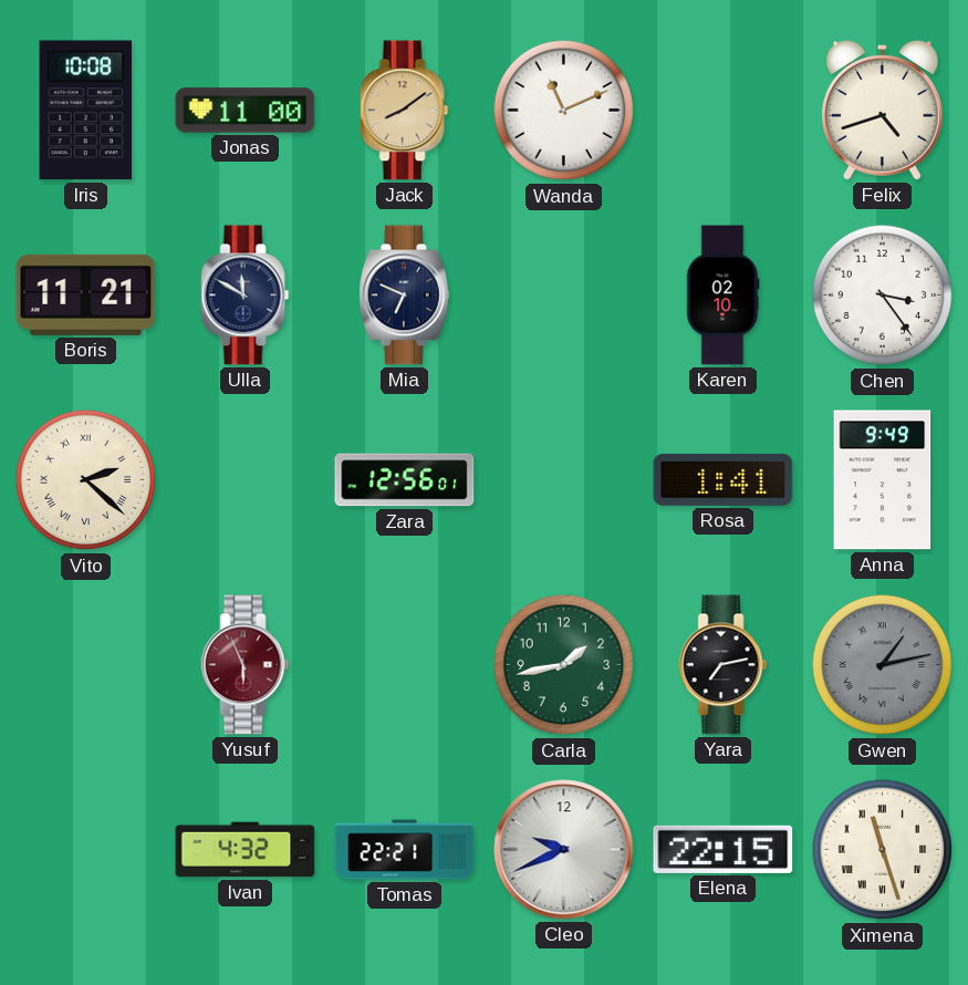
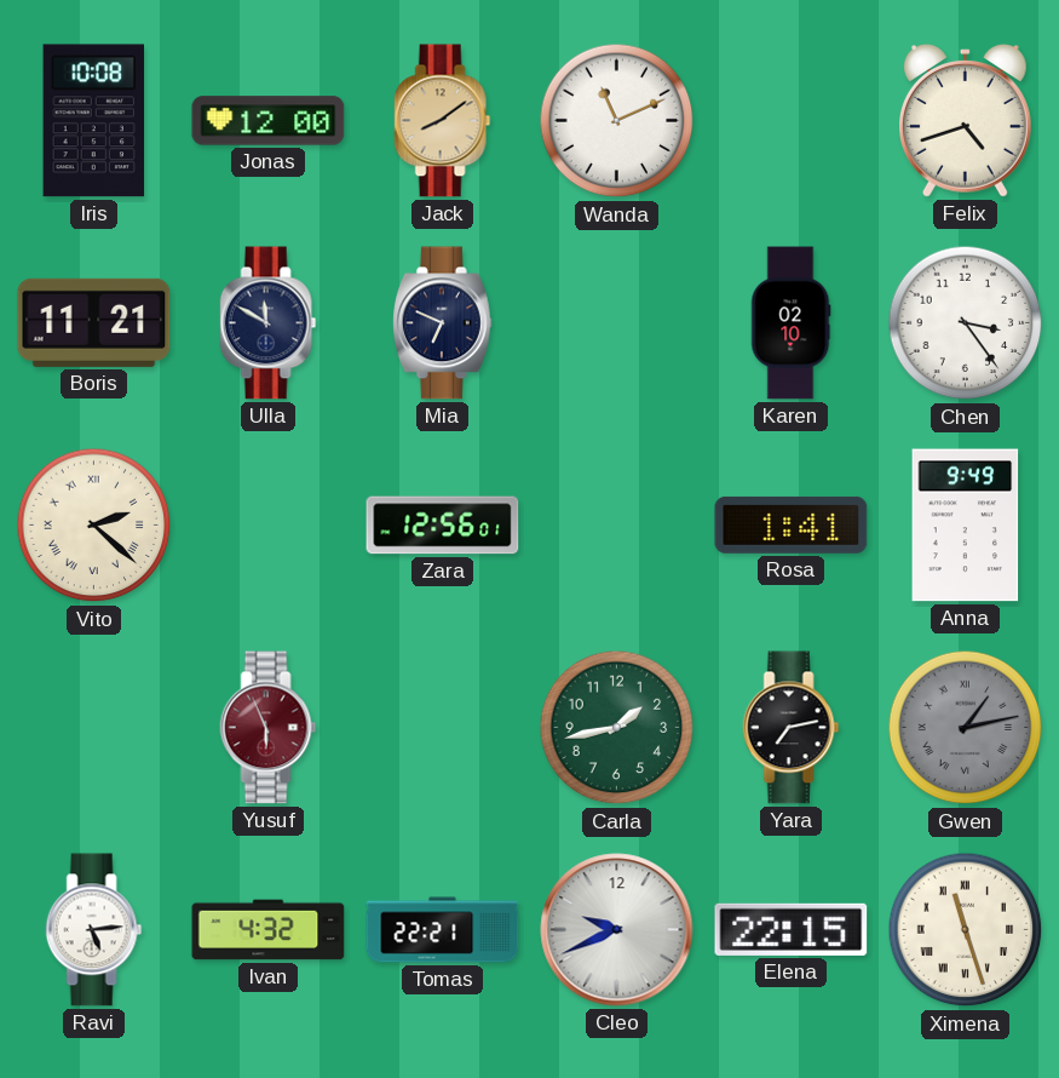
Jonas: 11:00 -> 12:00 (269, 121)
Ravi: none -> 5:14 (94, 930)
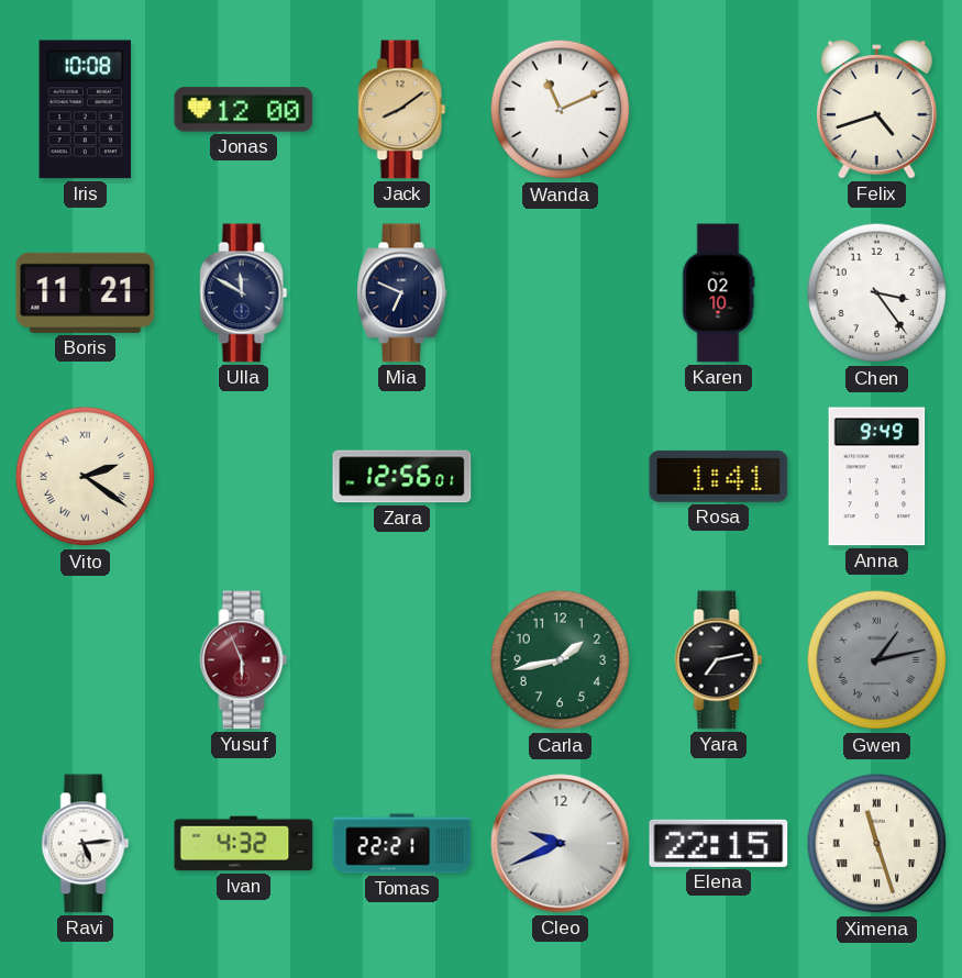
Vito: 2:22 -> 2:21 (86, 477)
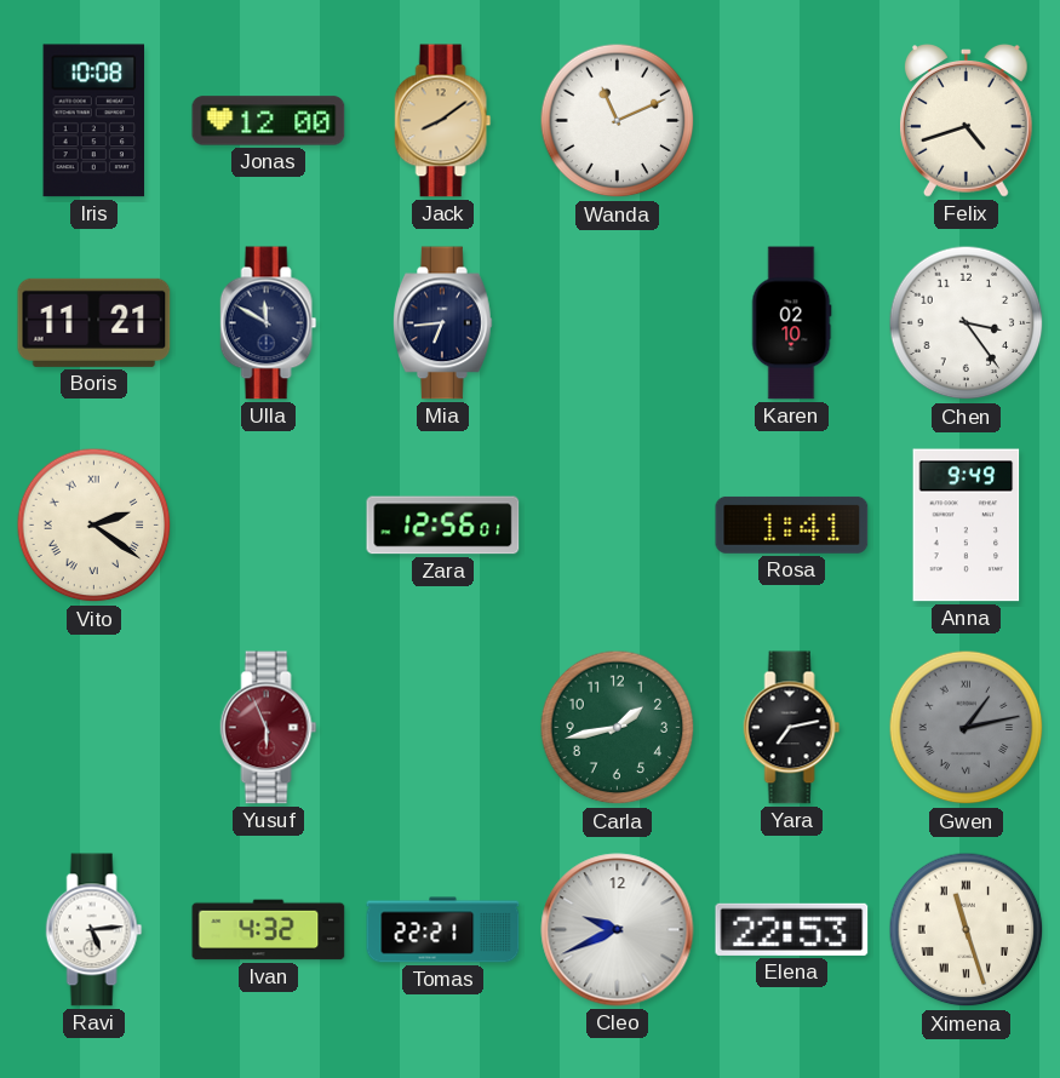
Mia: 6:49 -> 6:44 (443, 323)
Elena: 22:15 -> 22:53 (792, 929)
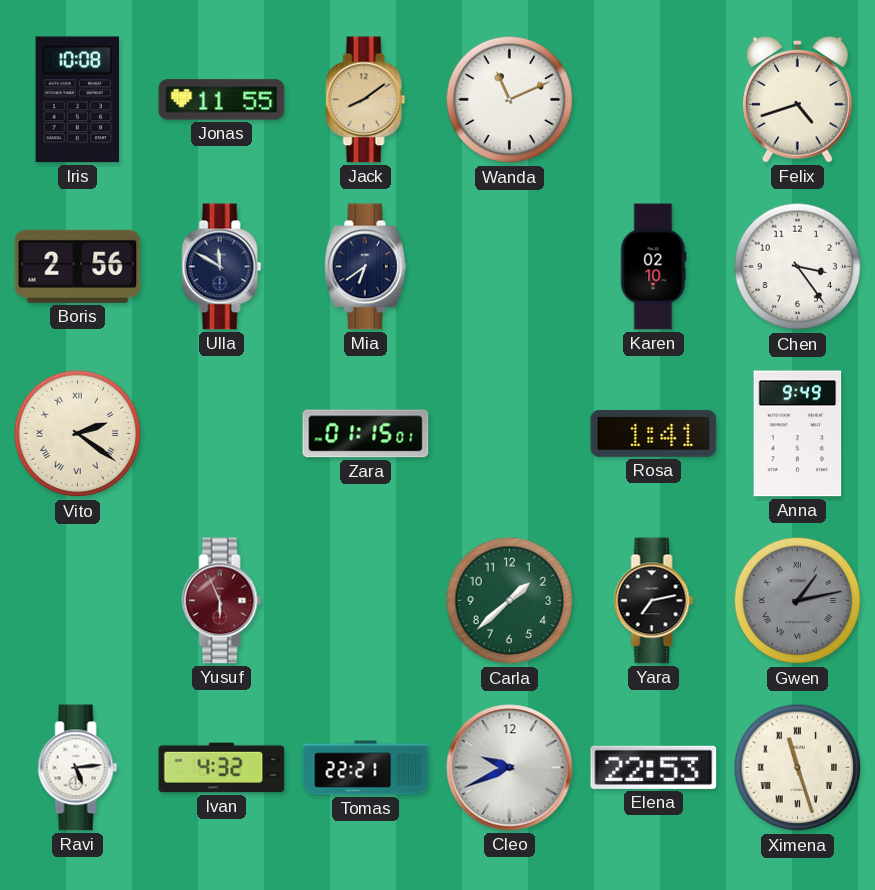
Jonas: 12:00 -> 11:55 (222, 100)
Boris: 11:21 -> 2:56 (78, 266)
Mia: 6:44 -> 6:39 (366, 267)
Zara: 12:56 -> 01:15 (366, 434)
Carla: 1:43 -> 1:38 (510, 601)
